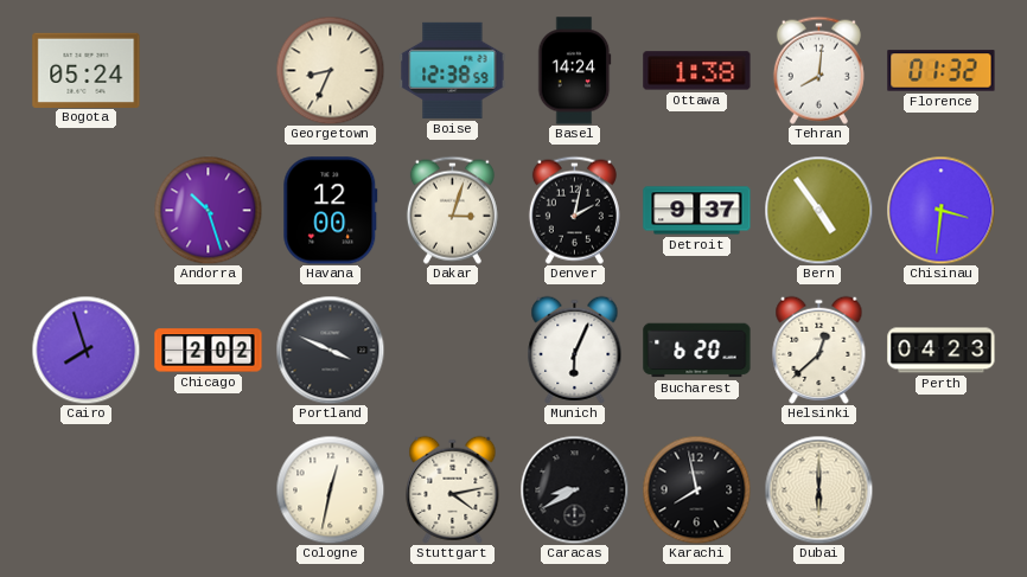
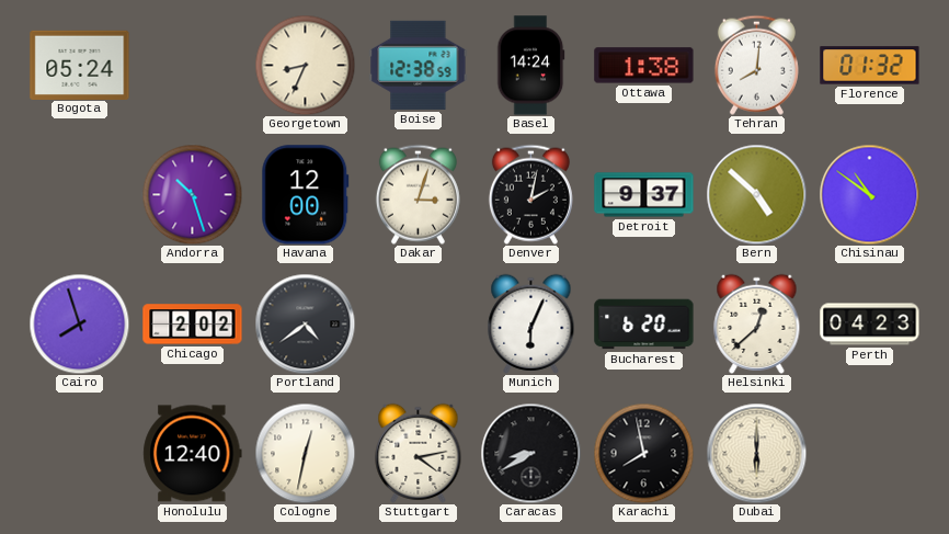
Bern: 4:54 -> 4:52 (756, 194)
Chisinau: 3:31 -> 10:51 (869, 194)
Portland: 3:49 -> 4:39 (305, 323)
Honolulu: none -> 12:40 (193, 454)
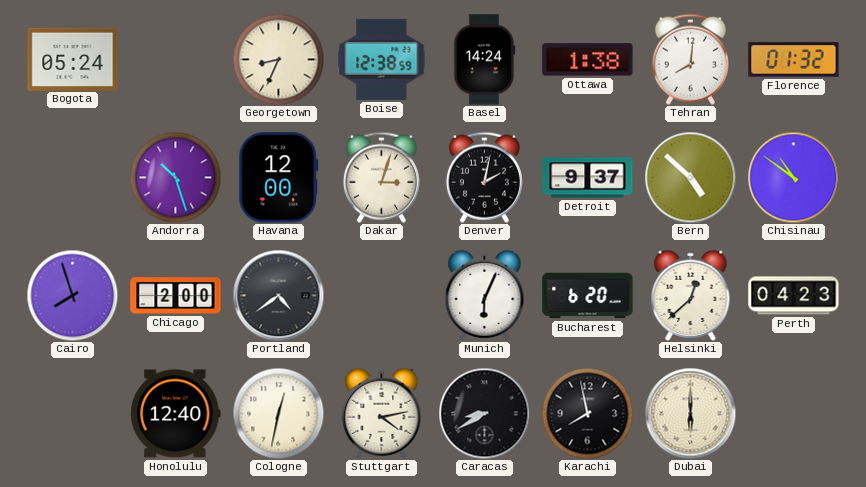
Chicago: 2:02 -> 2:00 (176, 296)
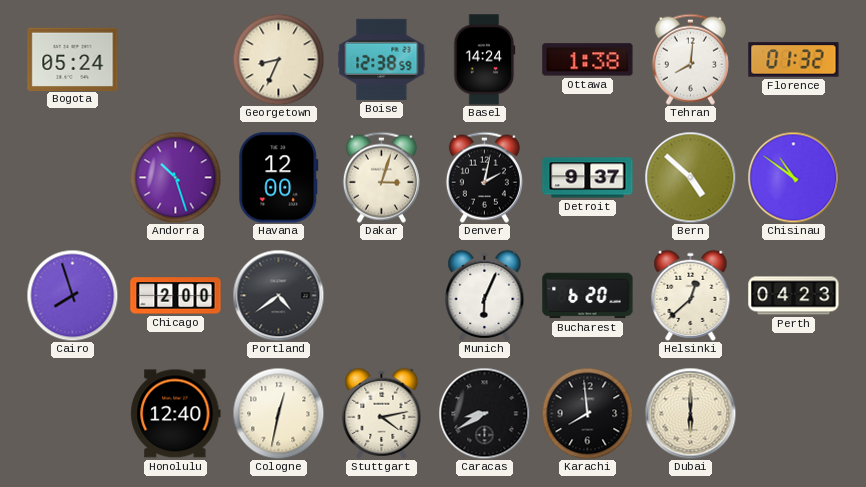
Karachi: 7:58 -> 7:59 (587, 413)
